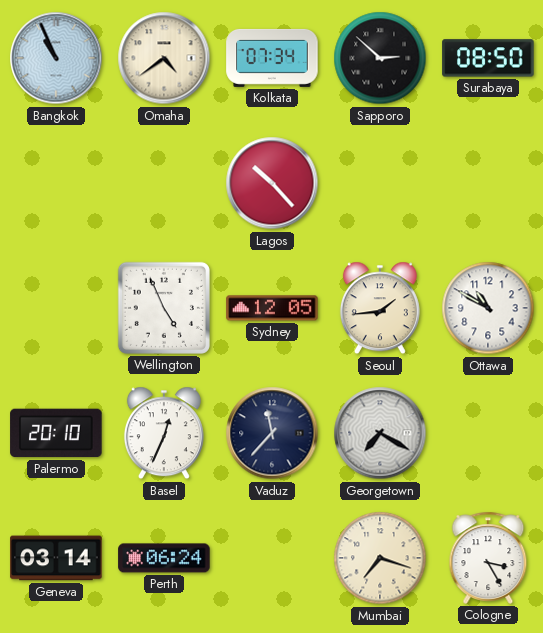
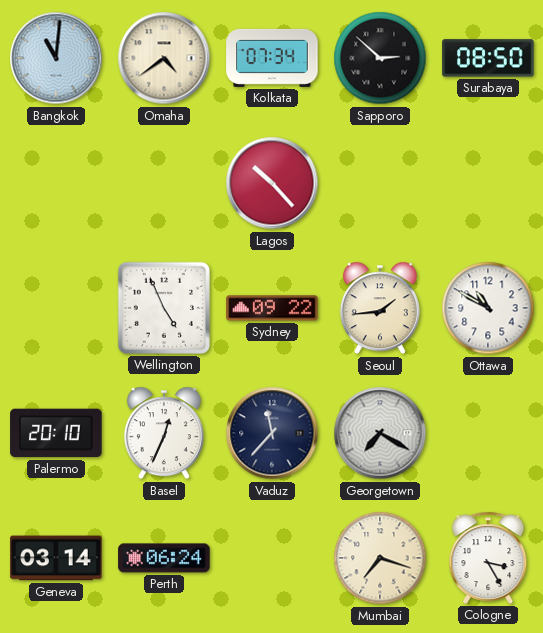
Bangkok: 10:56 -> 11:01 (56, 58)
Sydney: 12:05 -> 09:22 (272, 308)
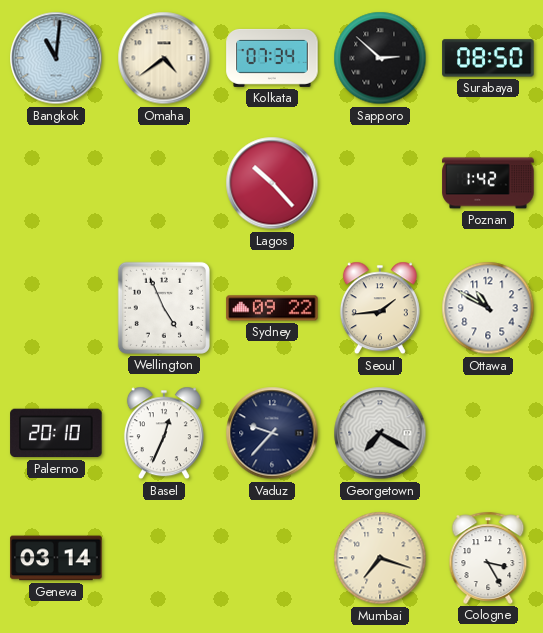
Poznan: none -> 1:42 (488, 183)
Vaduz: 11:37 -> 9:37 (272, 433)
Perth: 06:24 -> none (164, 558)
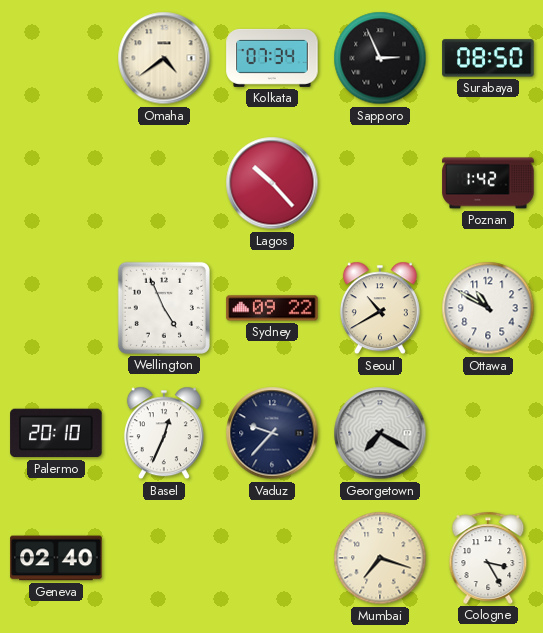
Bangkok: 11:01 -> none (56, 58)
Sapporo: 2:52 -> 2:56 (380, 58)
Seoul: 1:44 -> 10:40 (380, 308)
Geneva: 03:14 -> 02:40 (56, 558)
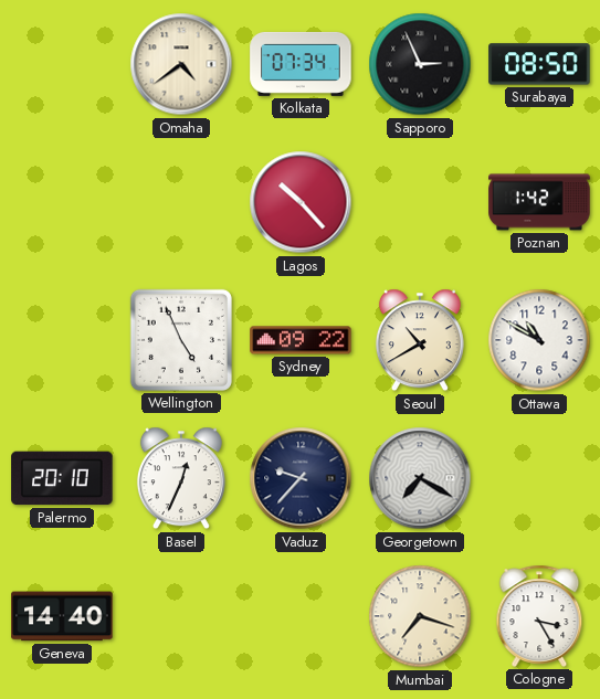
Geneva: 02:40 -> 14:40 (62, 616)
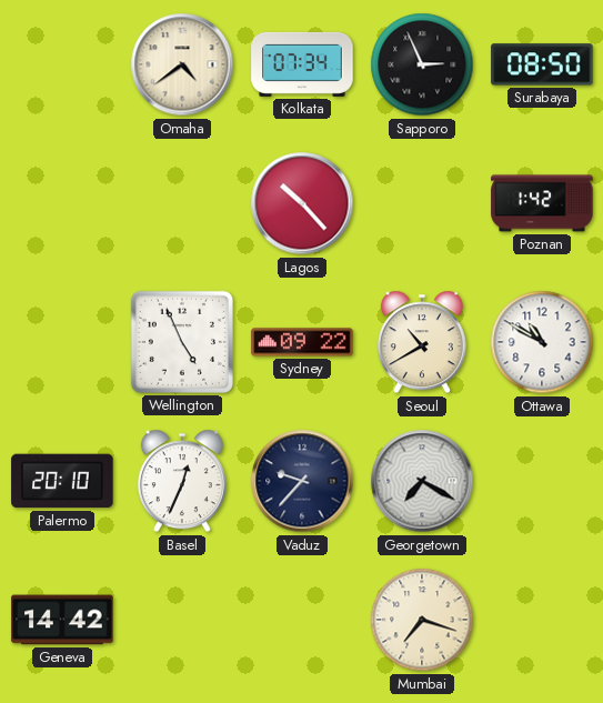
Geneva: 14:40 -> 14:42 (62, 620)
Cologne: 3:25 -> none (539, 616)
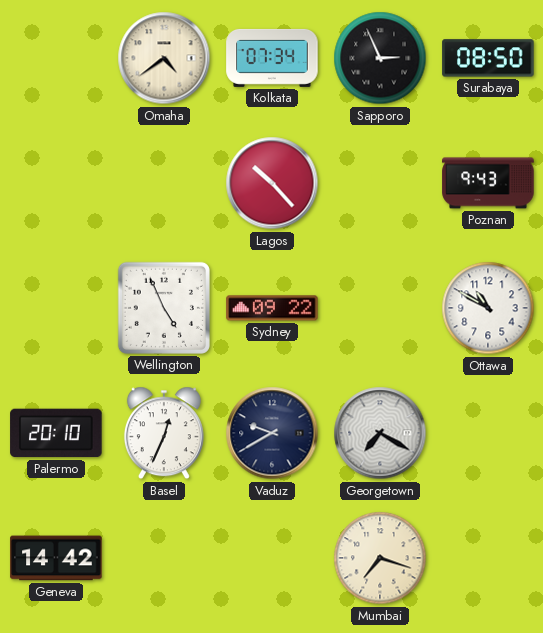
Poznan: 1:42 -> 9:43 (488, 183)
Seoul: 10:40 -> none (422, 342)
Vaduz: 9:37 -> 9:40 (272, 433)
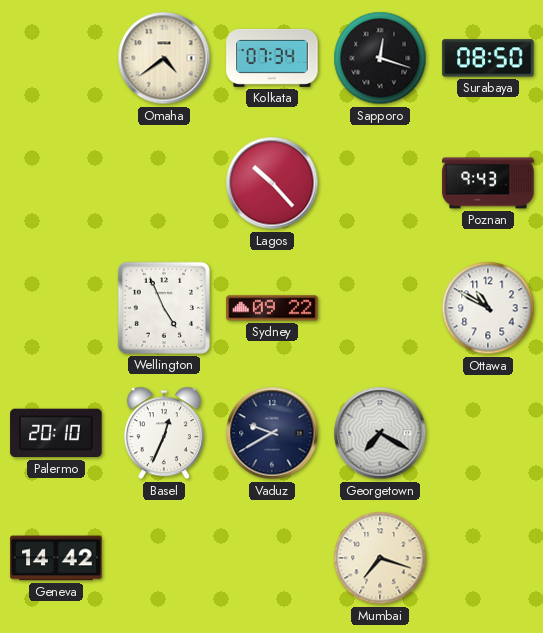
Sapporo: 2:56 -> 12:18 (380, 58)
